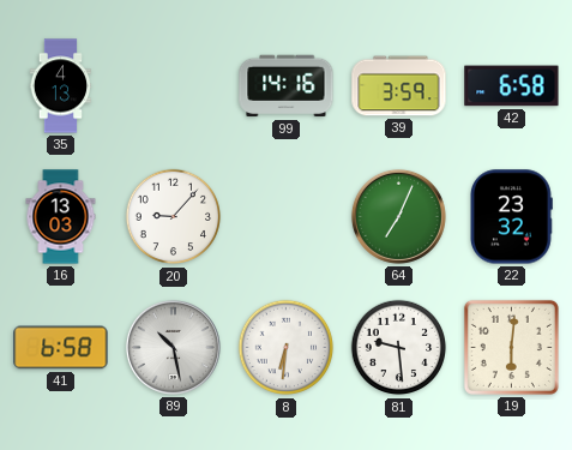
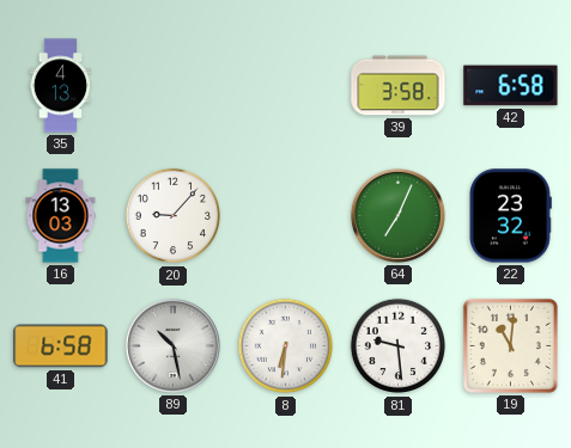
99: 14:16 -> none (287, 86)
39: 3:59 -> 3:58 (399, 86)
19: 6:01 -> 11:01 (510, 345)
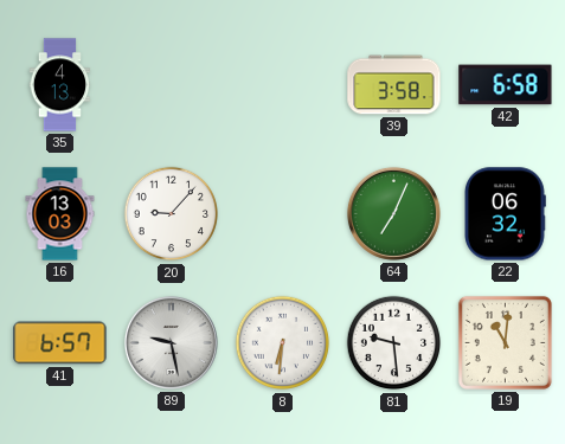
22: 23:32 -> 06:32 (506, 214)
41: 6:58 -> 6:57 (60, 343)
89: 10:28 -> 9:28 (171, 342)
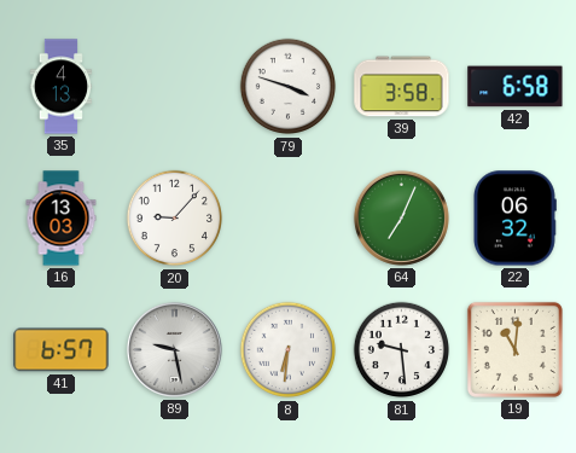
79: none -> 3:48 (289, 87)
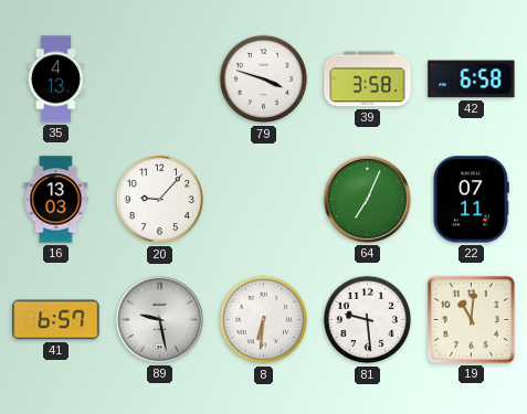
22: 06:32 -> 07:11 (472, 200)
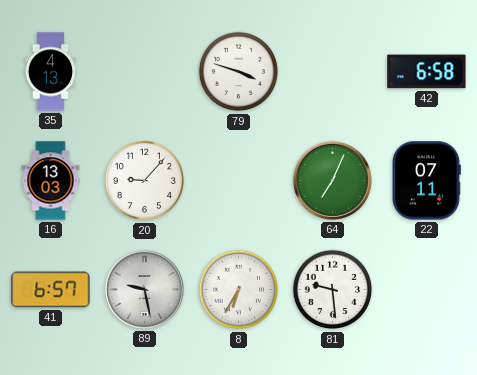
39: 3:58 -> none (368, 79)
8: 6:31 -> 6:35 (239, 290)
19: 11:01 -> none (471, 319)
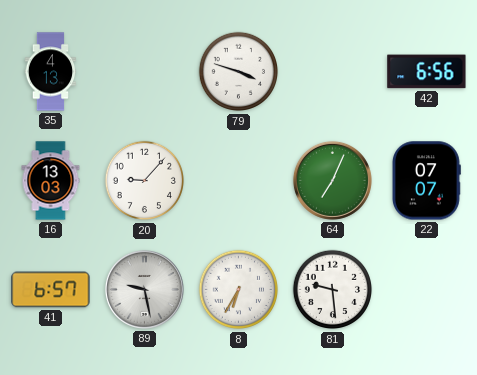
42: 6:58 -> 6:56 (427, 72)
22: 07:11 -> 07:07 (427, 181)
